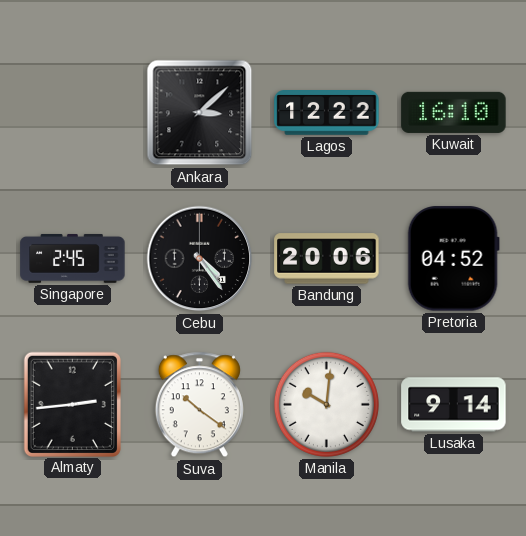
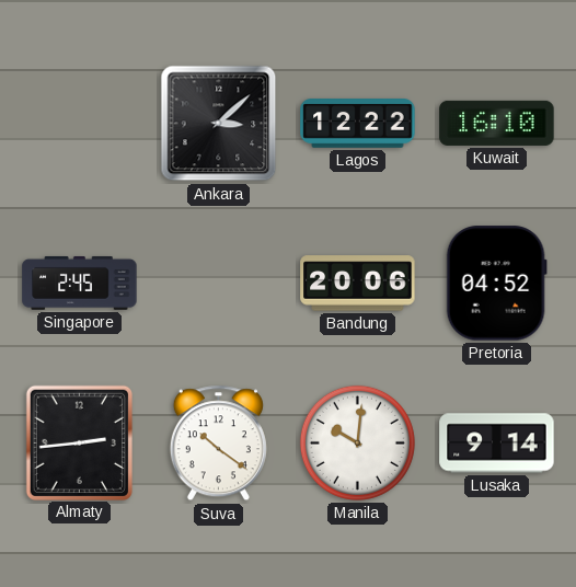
Cebu: 4:24 -> none (200, 259)
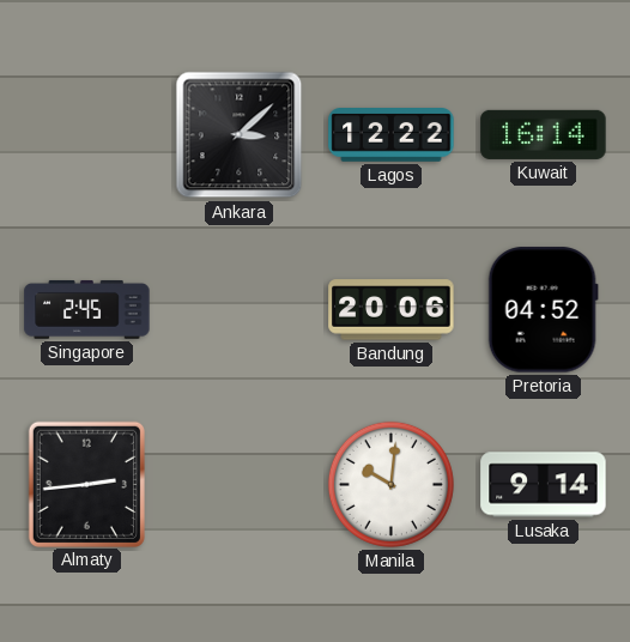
Kuwait: 16:10 -> 16:14 (544, 134)
Suva: 10:21 -> none (218, 444)
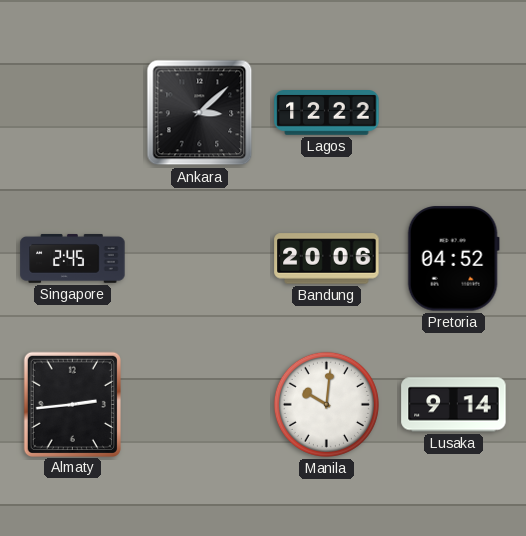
Kuwait: 16:14 -> none (544, 134)
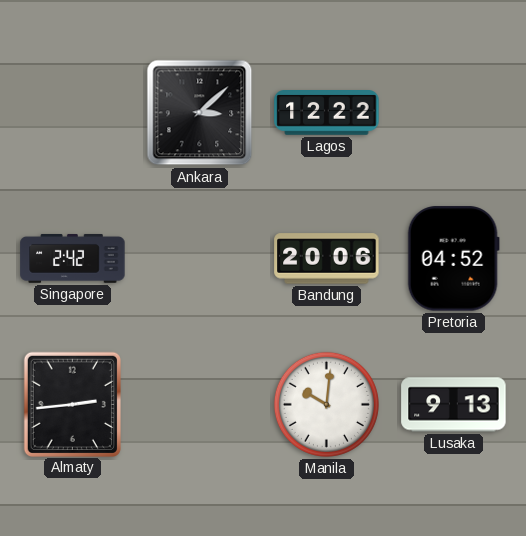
Singapore: 2:45 -> 2:42 (73, 258)
Lusaka: 9:14 -> 9:13 (454, 405)
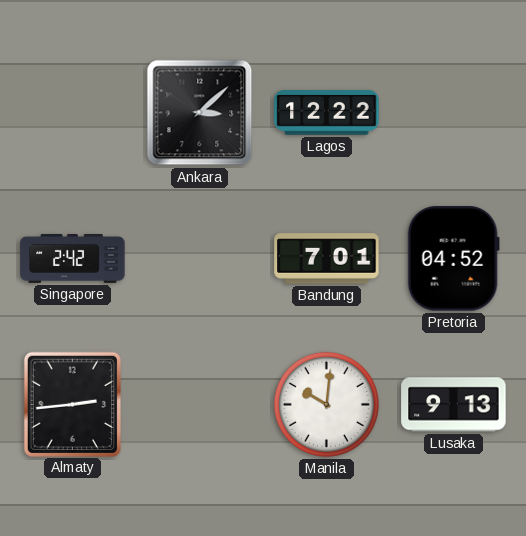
Bandung: 20:06 -> 7:01 (327, 259)
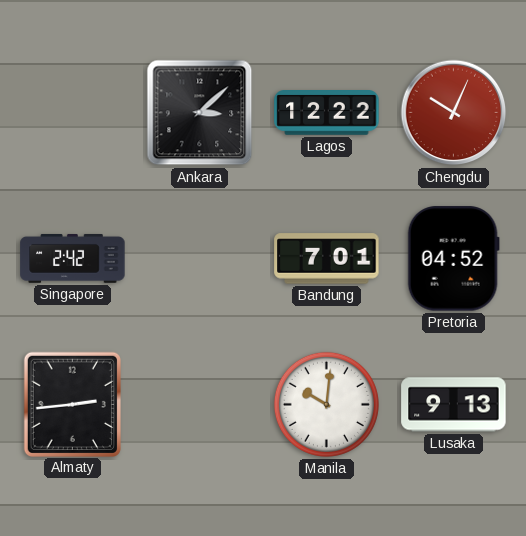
Chengdu: none -> 10:04 (454, 113)
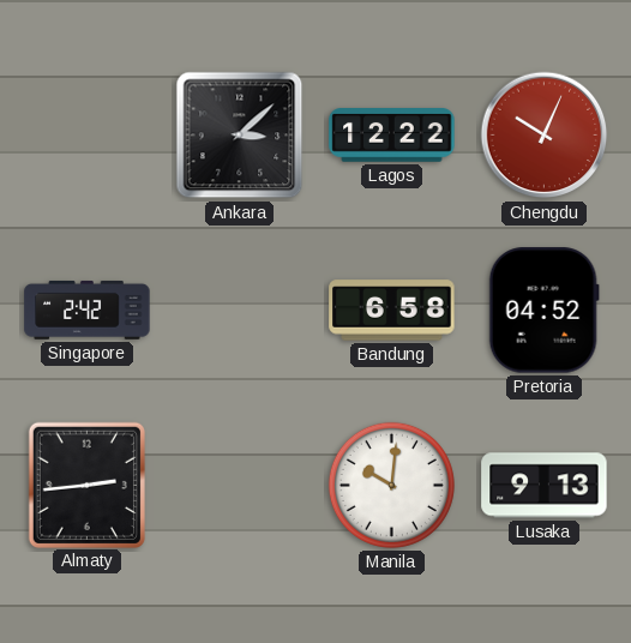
Bandung: 7:01 -> 6:58 (392, 311)
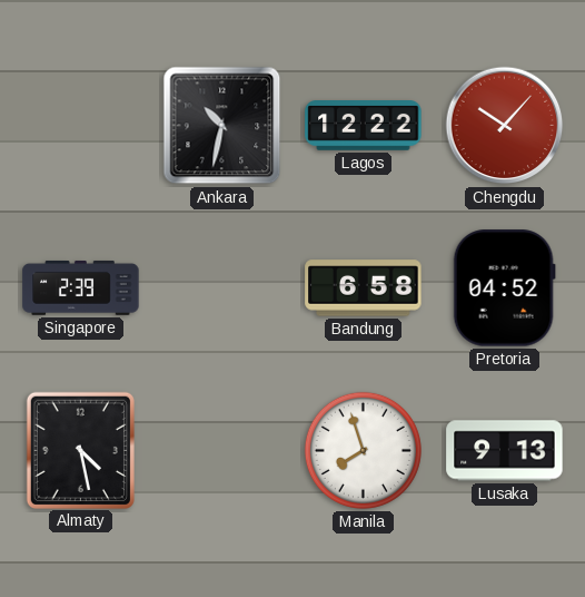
Ankara: 3:08 -> 10:32 (222, 126)
Chengdu: 10:04 -> 10:07 (505, 126)
Singapore: 2:42 -> 2:39 (81, 287)
Almaty: 2:44 -> 4:28 (80, 450)
Manila: 10:01 -> 7:57 (363, 450)
